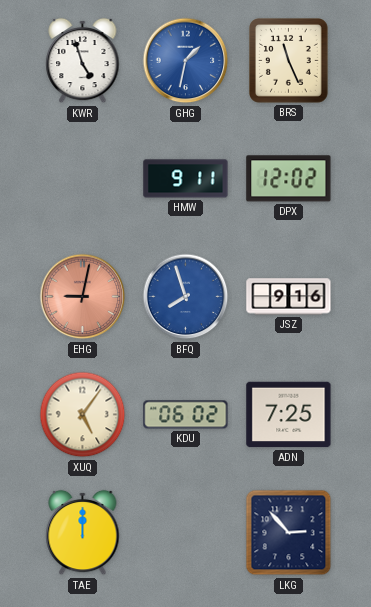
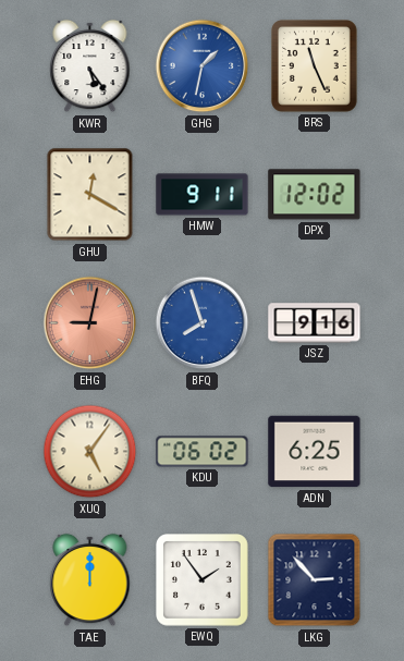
KWR: 4:57 -> 5:24 (90, 66)
GHU: none -> 12:20 (90, 195)
ADN: 7:25 -> 6:25 (315, 452)
EWQ: none -> 1:54 (203, 580)
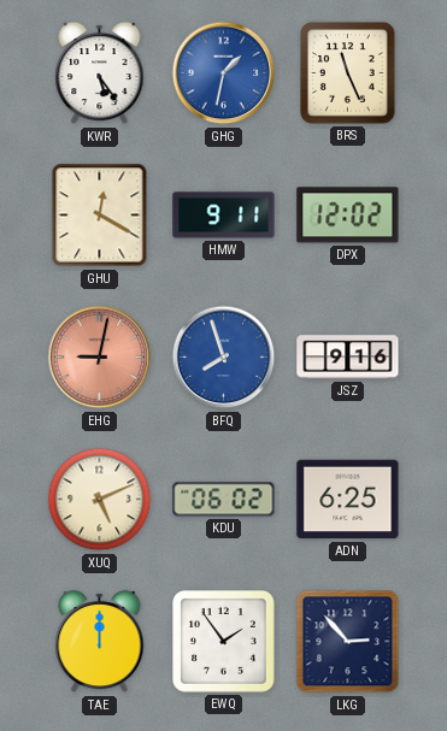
XUQ: 5:06 -> 5:11 (100, 500)
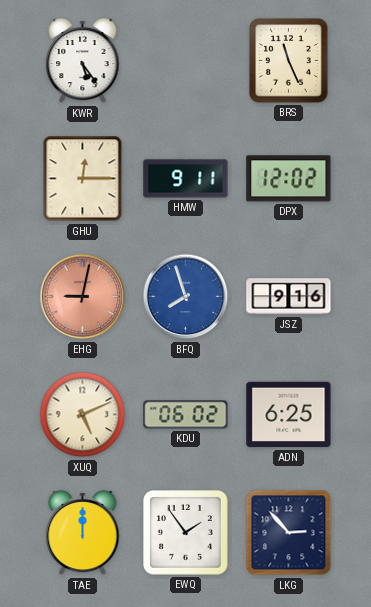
GHG: 1:32 -> none (224, 73)
GHU: 12:20 -> 12:15 (83, 179)
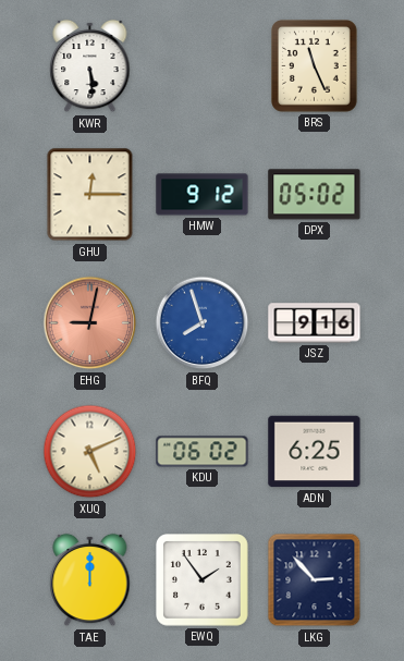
KWR: 5:24 -> 5:29 (90, 66)
HMW: 9:11 -> 9:12 (203, 195)
DPX: 12:02 -> 05:02 (315, 195)
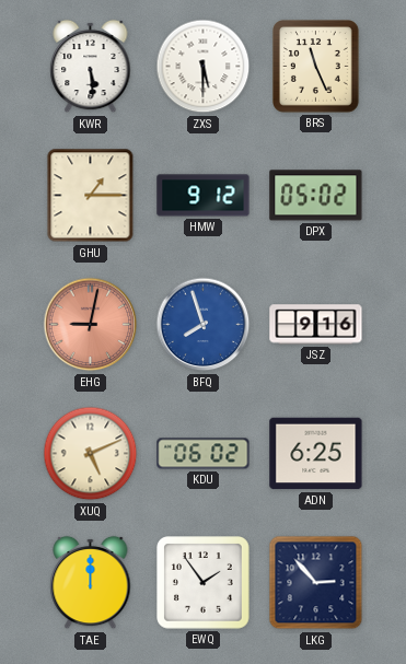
ZXS: none -> 5:30 (204, 67)
GHU: 12:15 -> 1:15 (91, 196)
